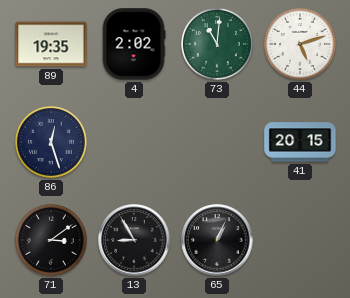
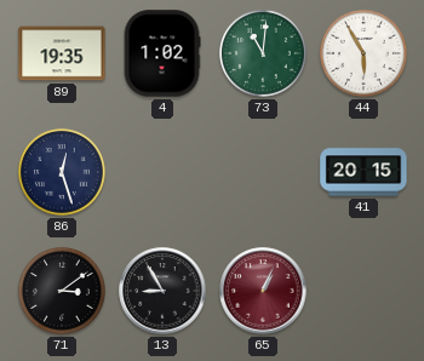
4: 2:02 -> 1:02 (162, 53)
44: 5:12 -> 5:55 (363, 53)
65 dial: black -> burgundy (263, 291)
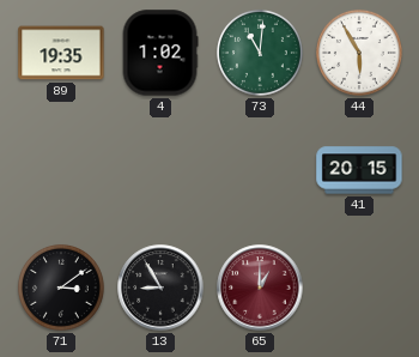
86: 12:27 -> none (62, 172)
65: 1:04 -> 1:00 (260, 288)
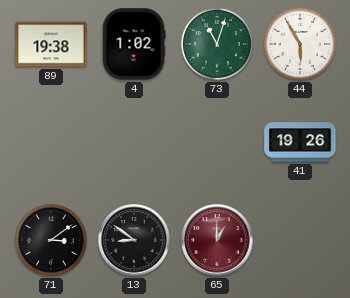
89: 19:35 -> 19:38 (51, 44)
73: 11:01 -> 11:03 (217, 44)
41: 20:15 -> 19:26 (300, 142)
13: 8:55 -> 8:51 (134, 240)
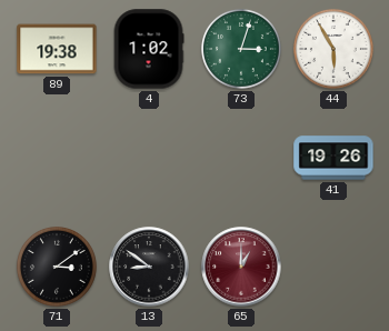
73: 11:03 -> 3:03 (241, 49)
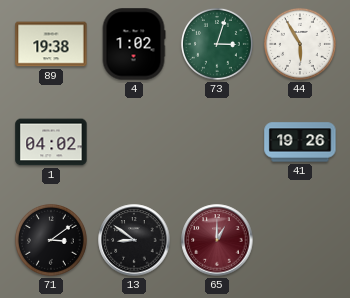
1: none -> 04:02 (51, 142)
